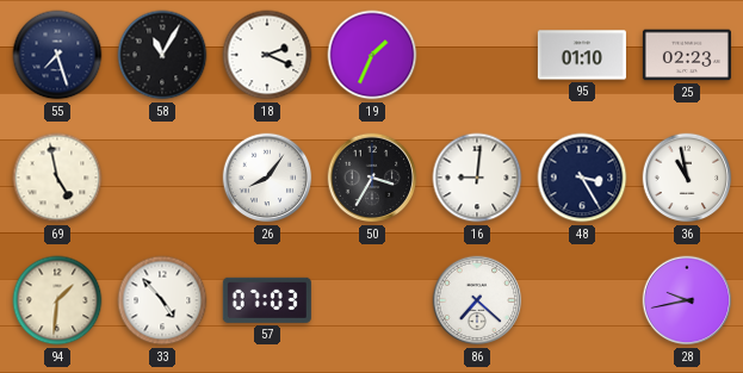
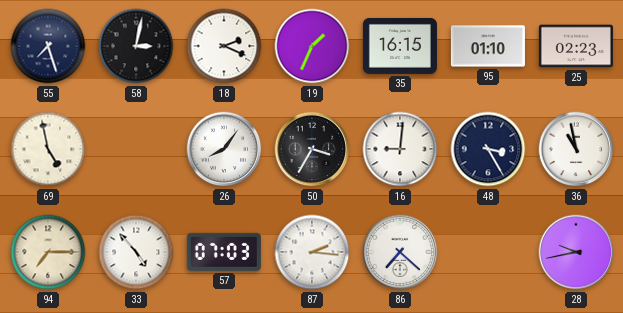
58: 11:05 -> 3:02 (136, 46)
35: none -> 16:15 (400, 46)
94: 1:31 -> 7:15 (48, 252)
87: none -> 2:16 (312, 252)
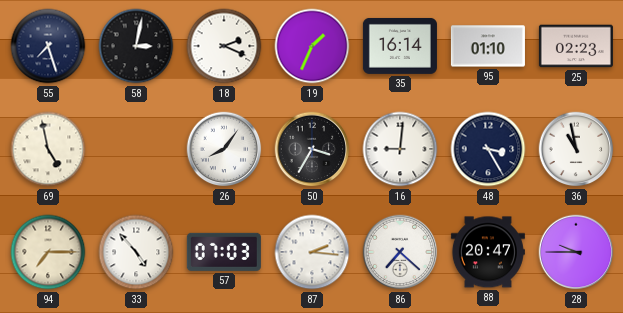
35: 16:15 -> 16:14 (400, 46)
88: none -> 20:47 (488, 252)
28: 9:43 -> 9:45 (576, 252)
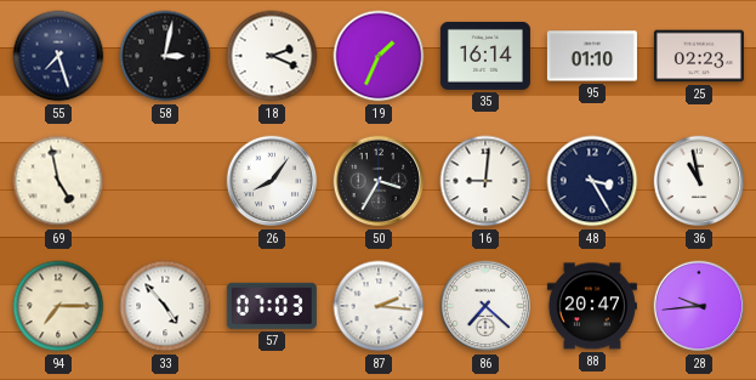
28: 9:45 -> 9:44 (699, 306)
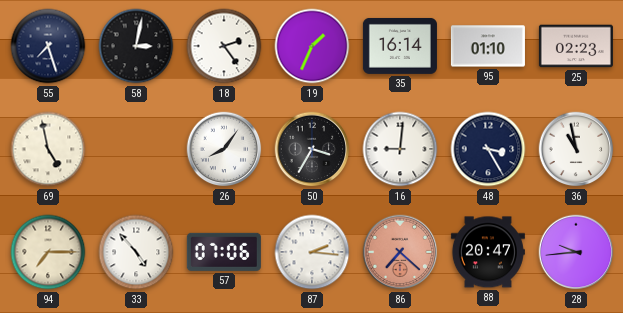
18: 2:19 -> 2:24 (224, 46)
57: 07:03 -> 07:06 (224, 252)
86 dial: white -> salmon (400, 252)
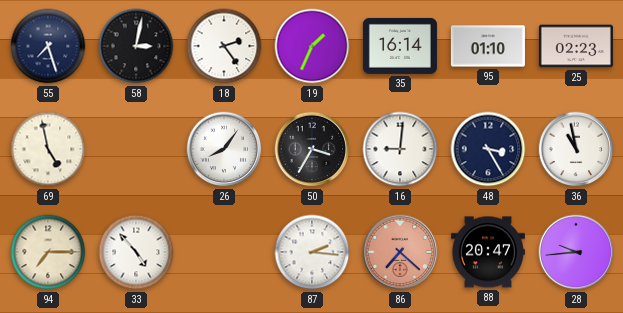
57: 07:06 -> none (224, 252)
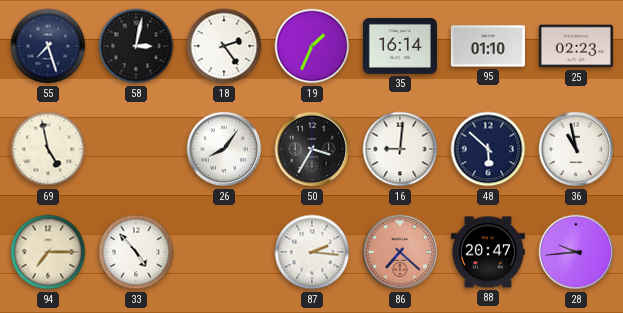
48: 3:25 -> 5:52 (488, 149)
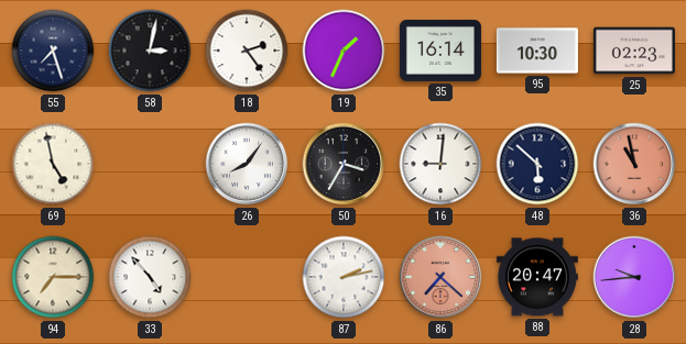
95: 01:10 -> 10:30 (537, 51)
36 dial: white -> salmon (634, 164)
87: 2:16 -> 2:13 (344, 277)
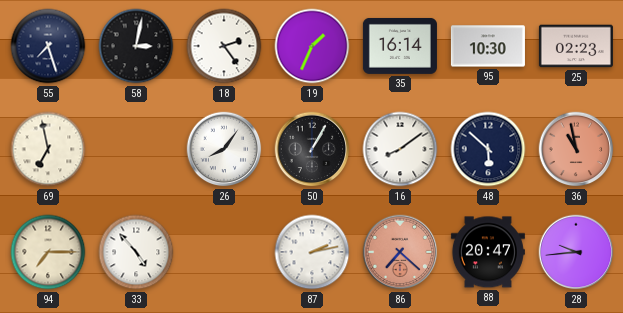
69: 4:58 -> 6:58 (48, 149)
50: 3:35 -> 1:05 (312, 149)
16: 9:01 -> 8:09 (400, 149)
